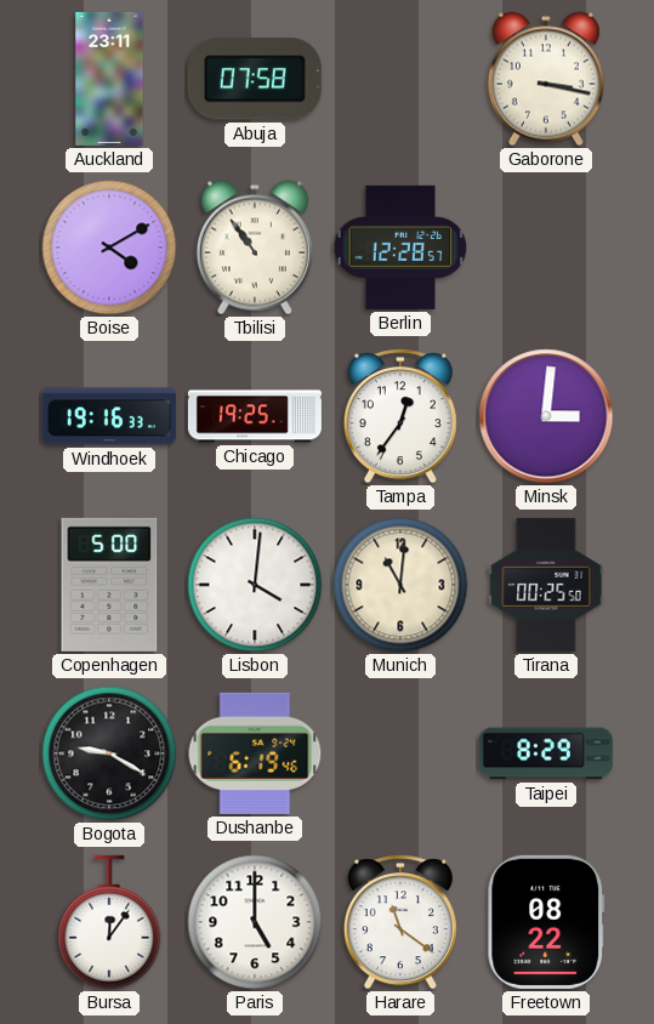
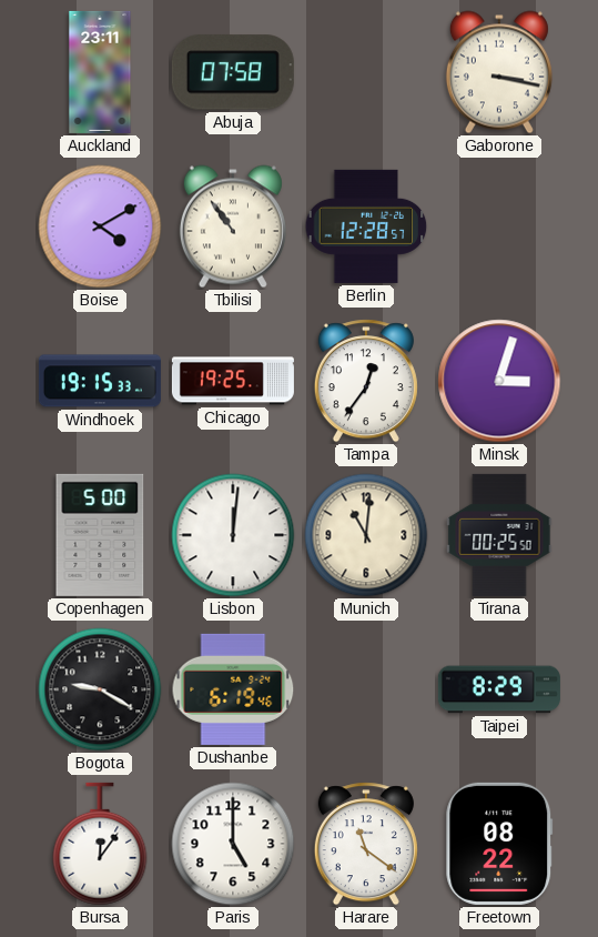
Windhoek: 19:16 -> 19:15 (100, 381)
Minsk: 3:01 -> 3:03 (499, 381)
Lisbon: 4:01 -> 12:01 (233, 535)
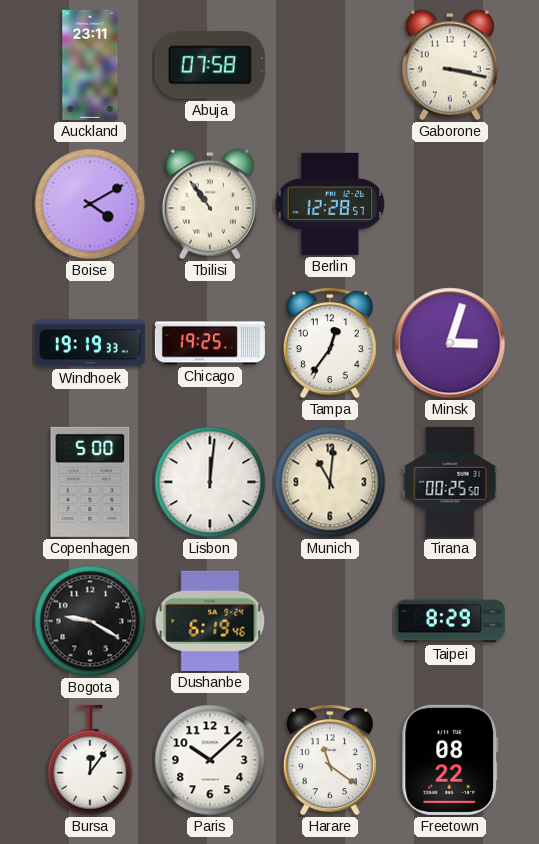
Windhoek: 19:15 -> 19:19 (90, 343)
Paris: 5:00 -> 10:08 (210, 760)
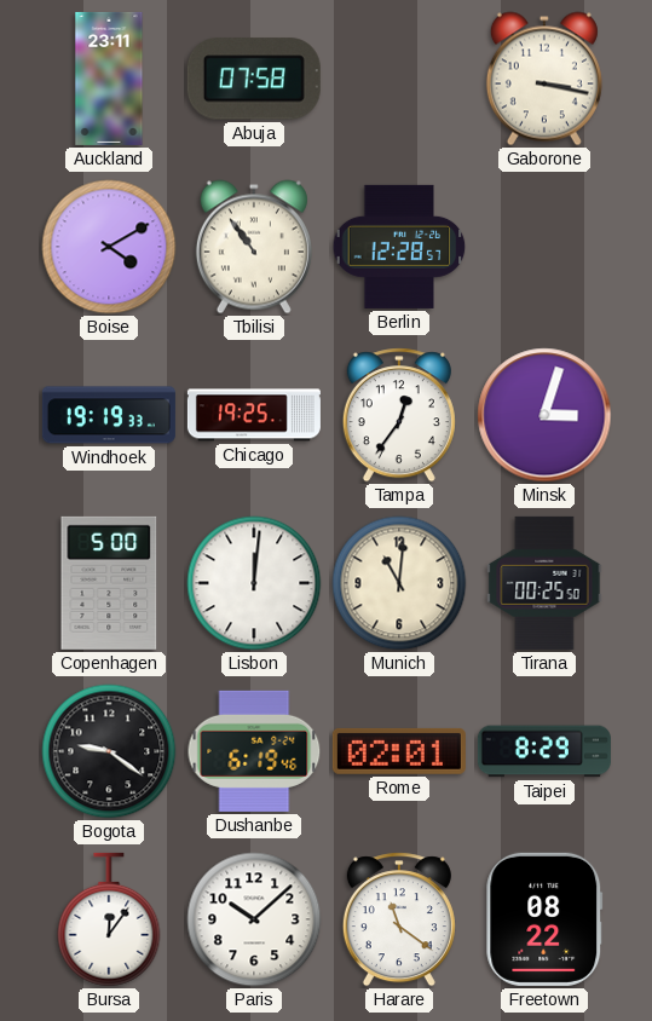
Bogota: 9:20 -> 9:21 (109, 751)
Rome: none -> 02:01 (399, 751)
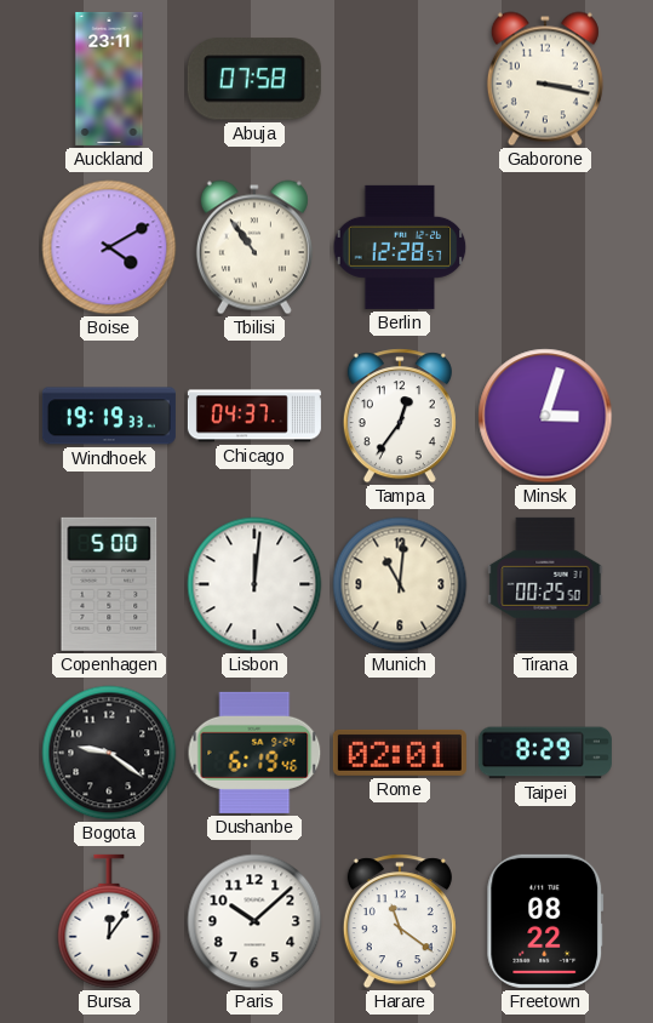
Chicago: 19:25 -> 04:37 (254, 416)
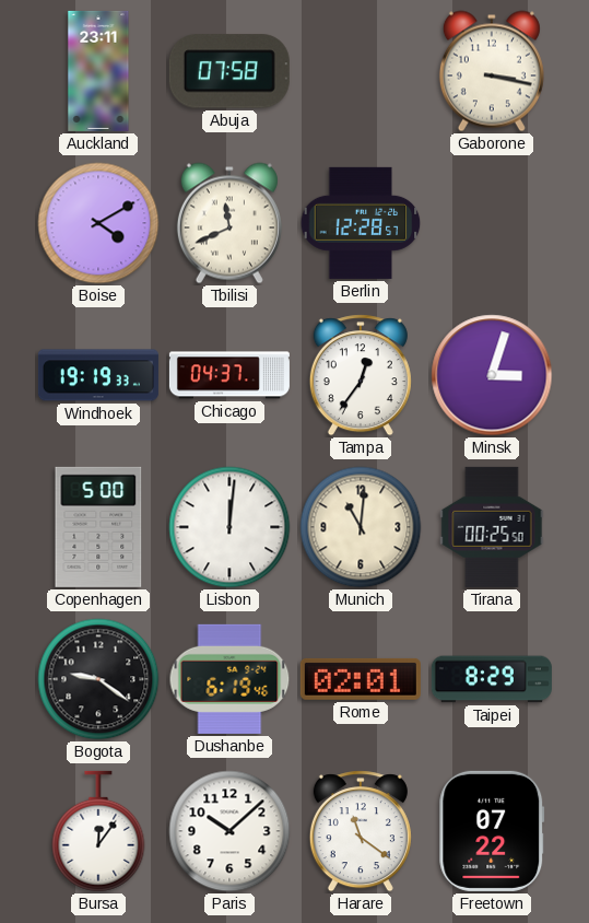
Tbilisi: 10:54 -> 11:41 (229, 223)
Freetown: 08:22 -> 07:22 (492, 831)
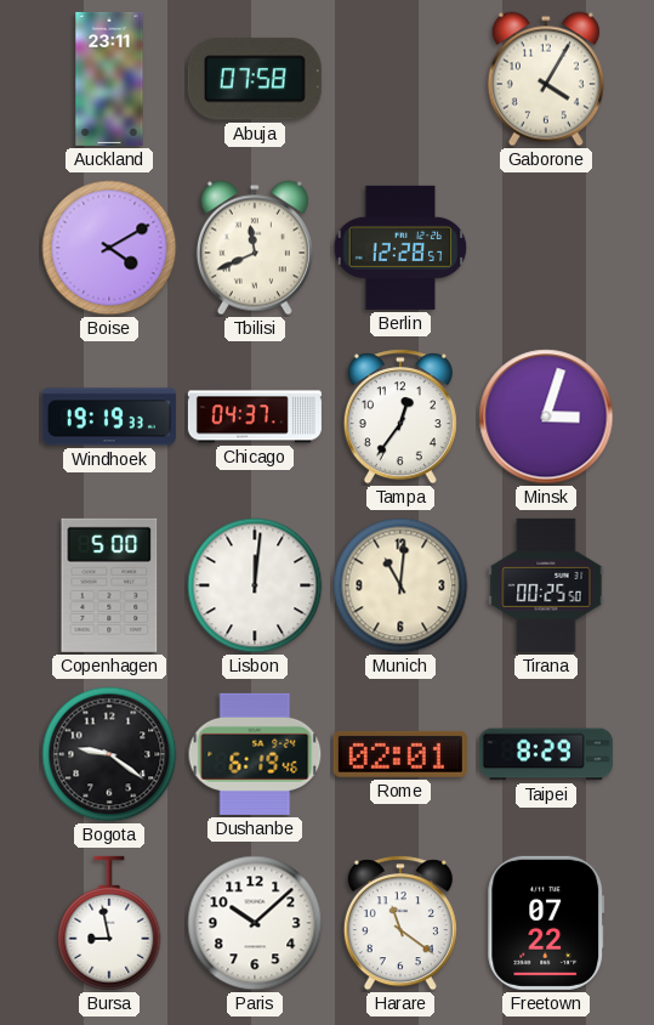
Gaborone: 3:17 -> 4:05 (546, 79)
Bursa: 12:06 -> 8:58 (109, 923)
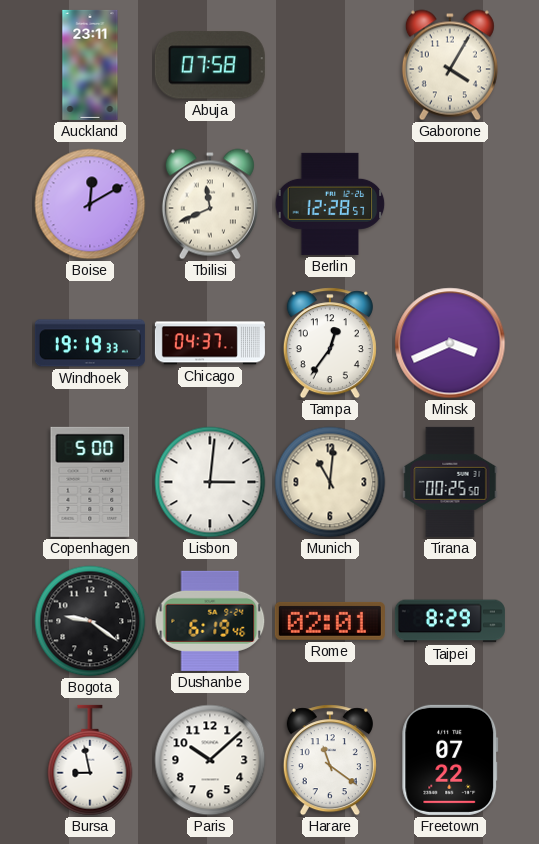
Boise: 4:10 -> 12:10 (90, 204)
Minsk: 3:03 -> 3:41 (450, 343)
Lisbon: 12:01 -> 3:01 (210, 482)
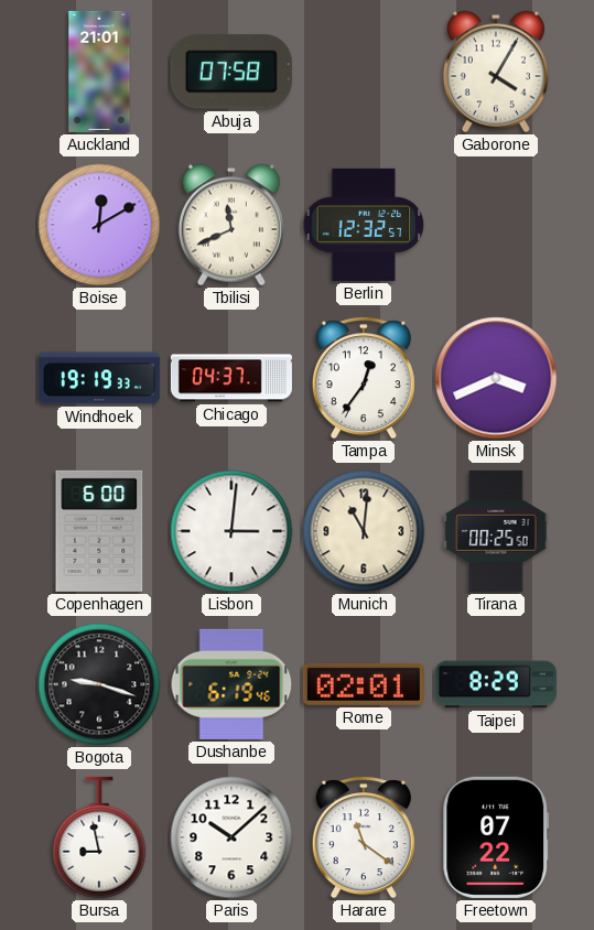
Auckland: 23:11 -> 21:01 (99, 72)
Berlin: 12:28 -> 12:32 (364, 225)
Copenhagen: 5:00 -> 6:00 (99, 531)
Bogota: 9:21 -> 9:18 (99, 684)
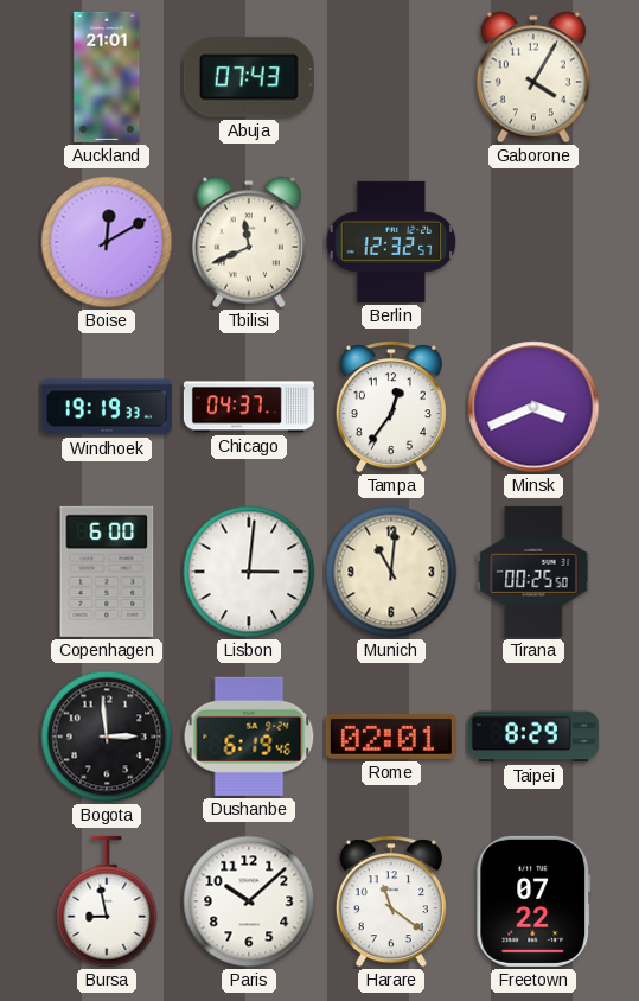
Abuja: 07:58 -> 07:43 (249, 77)
Bogota: 9:18 -> 2:59 (107, 737)
